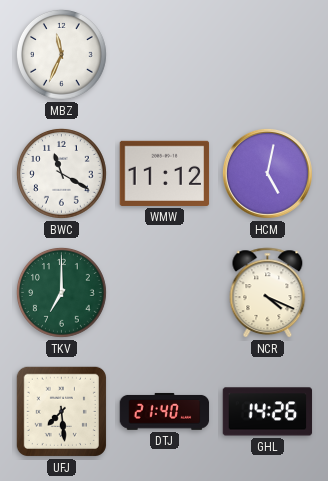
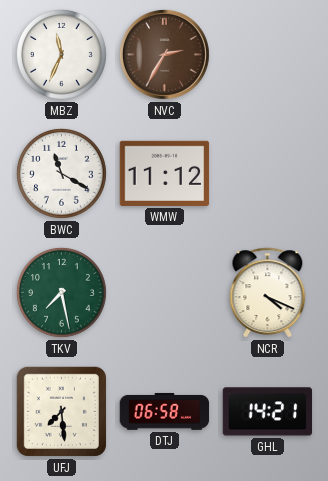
NVC: none -> 2:35 (164, 54)
HCM: 5:02 -> none (267, 173)
TKV: 7:00 -> 7:28 (62, 293)
DTJ: 21:40 -> 06:58 (165, 411)
GHL: 14:26 -> 14:21 (268, 412)
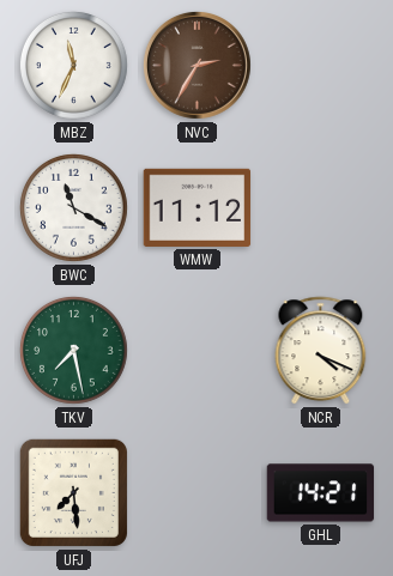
DTJ: 06:58 -> none (165, 411)
